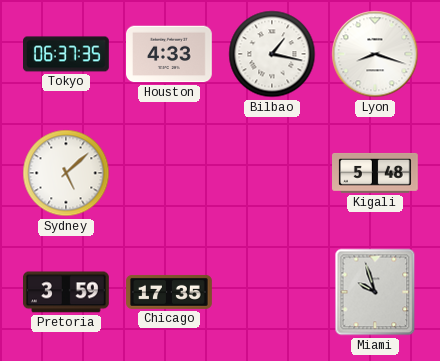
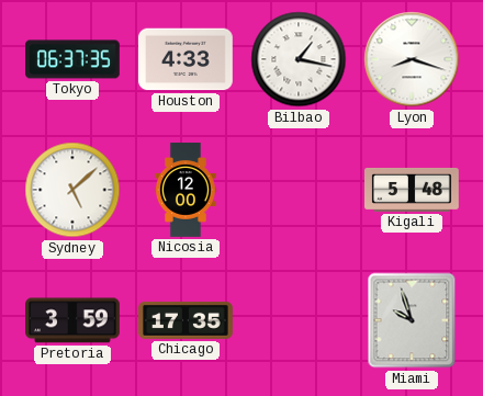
Nicosia: none -> 12:00 (186, 190)
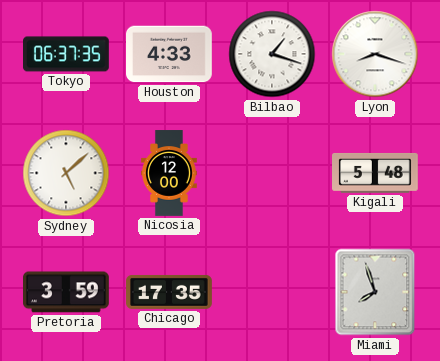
Bilbao: 1:17 -> 1:18 (272, 54)
Miami: 9:57 -> 7:57 (375, 292)
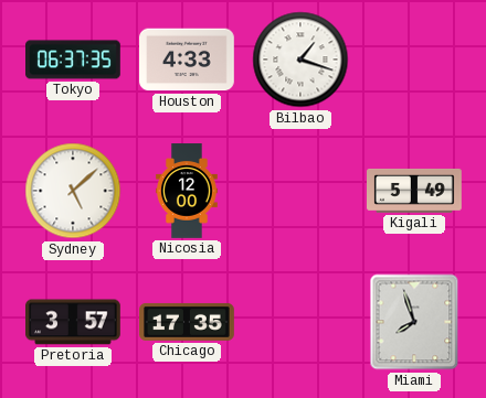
Lyon: 8:18 -> none (375, 54)
Kigali: 5:48 -> 5:49 (415, 191)
Pretoria: 3:59 -> 3:57 (74, 322)
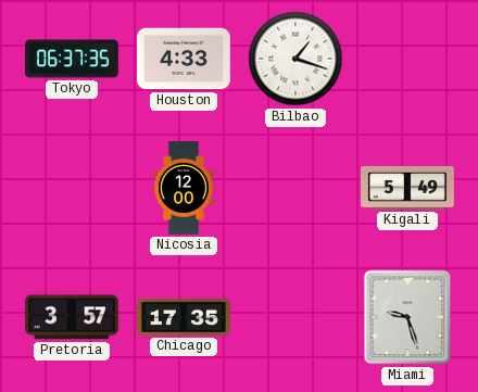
Sydney: 5:08 -> none (73, 191)
Miami: 7:57 -> 9:27 (407, 317)
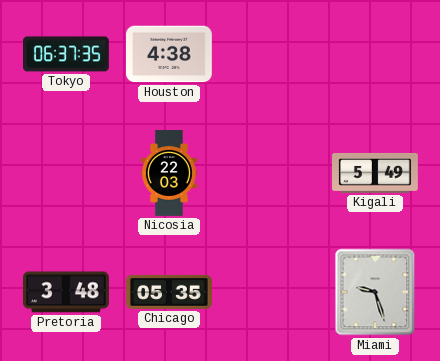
Houston: 4:33 -> 4:38 (170, 54)
Bilbao: 1:18 -> none (295, 59)
Nicosia: 12:00 -> 22:03 (169, 173)
Pretoria: 3:57 -> 3:48 (67, 292)
Chicago: 17:35 -> 05:35 (169, 292)
